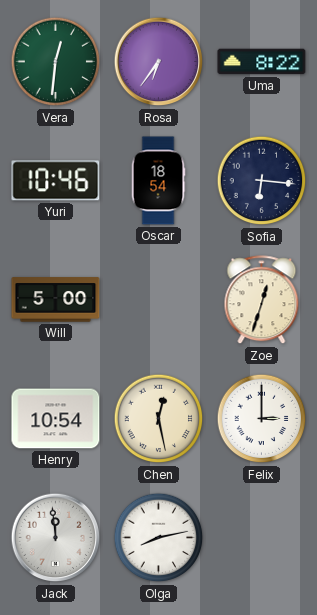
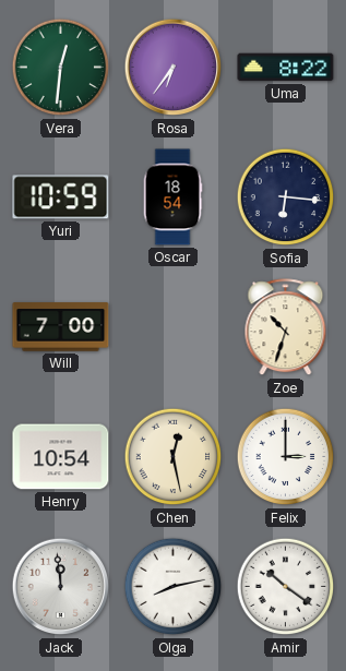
Yuri: 10:46 -> 10:59 (61, 197)
Will: 5:00 -> 7:00 (61, 327)
Zoe: 12:33 -> 10:33 (286, 327)
Amir: none -> 10:21 (286, 587)
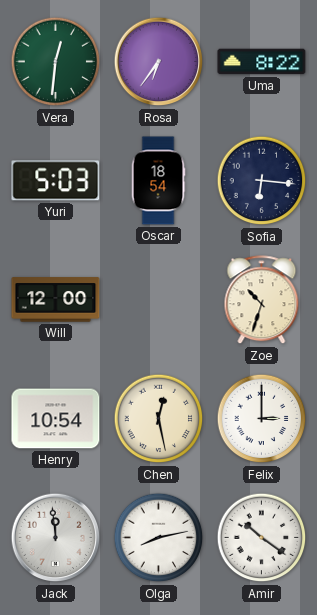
Yuri: 10:59 -> 5:03 (56, 181)
Will: 7:00 -> 12:00 (56, 300)
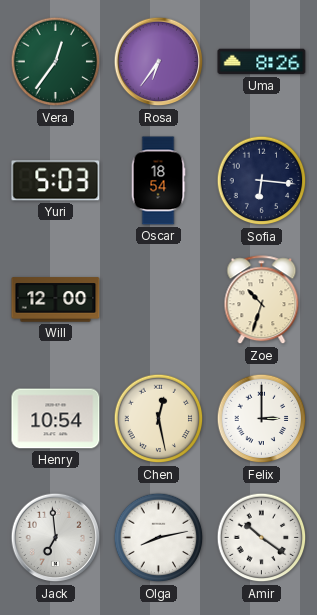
Vera: 12:31 -> 12:36 (56, 62)
Uma: 8:22 -> 8:26 (262, 62)
Jack: 11:59 -> 6:59 (56, 538)
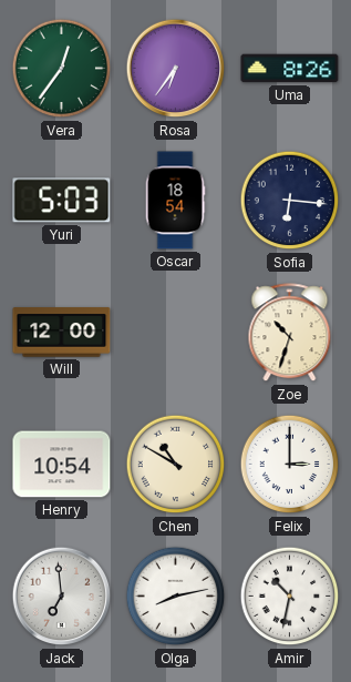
Chen: 12:28 -> 10:50 (176, 465)
Amir: 10:21 -> 10:32 (290, 597)
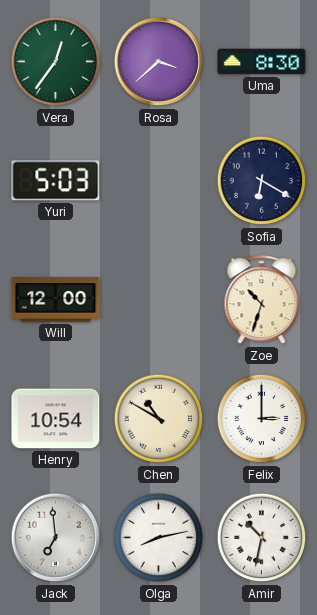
Rosa: 6:36 -> 3:38 (159, 62)
Uma: 8:26 -> 8:30 (262, 62)
Oscar: 18:54 -> none (175, 201)
Sofia: 6:16 -> 6:20 (262, 181)
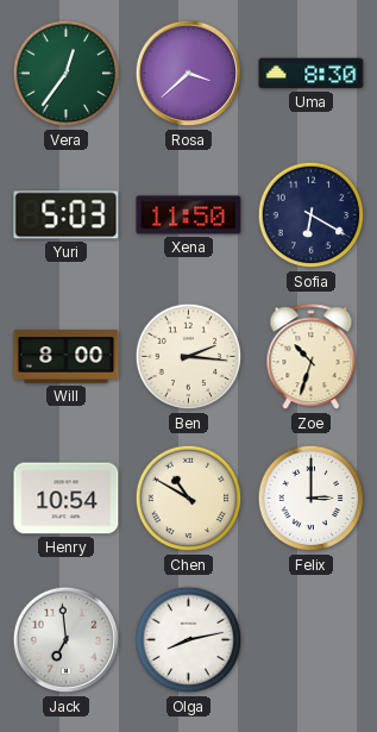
Xena: none -> 11:50 (189, 215)
Will: 12:00 -> 8:00 (67, 357)
Ben: none -> 2:16 (189, 357)
Amir: 10:32 -> none (262, 538)
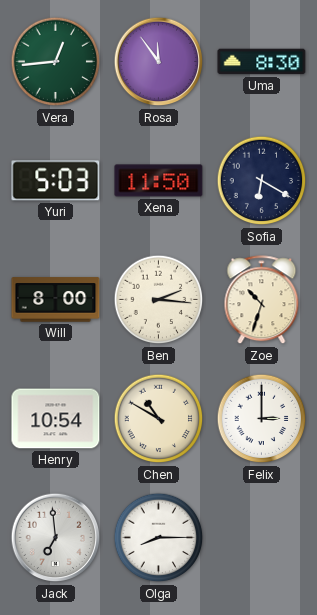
Vera: 12:36 -> 12:44 (56, 62)
Rosa: 3:38 -> 11:54 (159, 62)
Olga: 8:13 -> 8:15 (159, 538)
